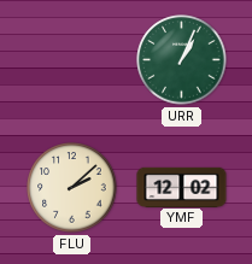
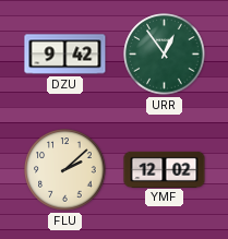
DZU: none -> 9:42 (65, 55)
URR: 1:04 -> 12:54 (165, 55)
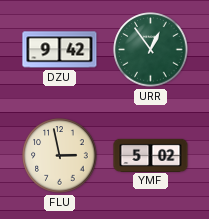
FLU: 2:08 -> 2:58 (60, 156)
YMF: 12:02 -> 5:02 (151, 155)
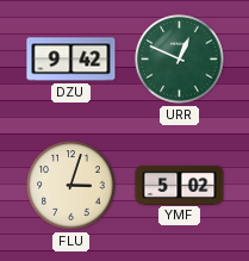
URR: 12:54 -> 12:49 (180, 60)
FLU: 2:58 -> 3:03 (71, 186)
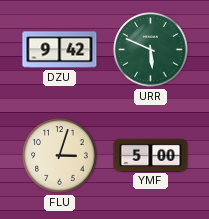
URR: 12:49 -> 5:49 (151, 50)
YMF: 5:02 -> 5:00 (151, 155)
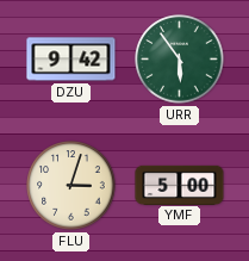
URR: 5:49 -> 5:54 (180, 60)
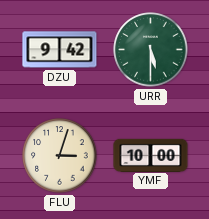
URR: 5:54 -> 5:30 (151, 50)
YMF: 5:00 -> 10:00 (151, 155)
